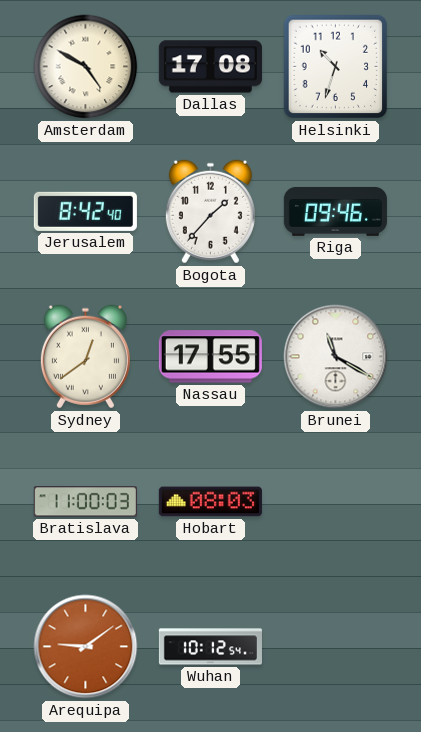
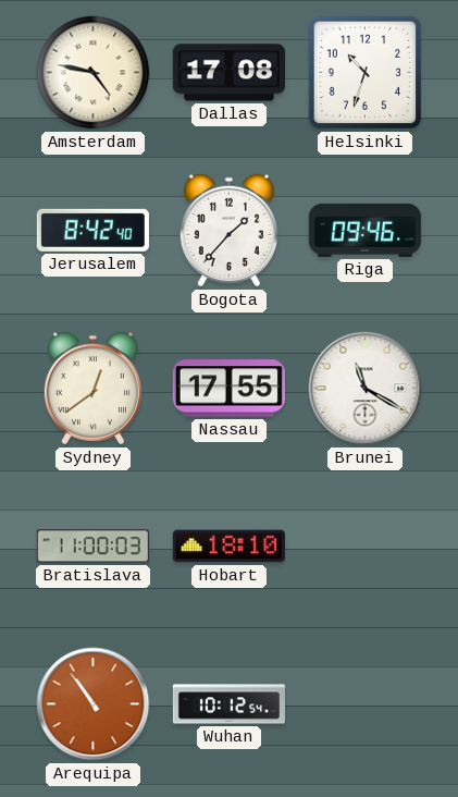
Amsterdam: 4:50 -> 4:47 (94, 73)
Hobart: 08:03 -> 18:10 (228, 547)
Arequipa: 9:09 -> 10:54 (94, 704)
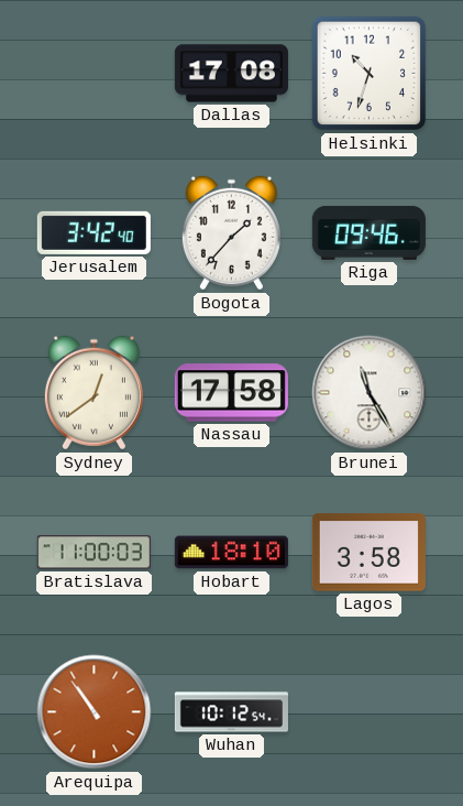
Amsterdam: 4:47 -> none (94, 73)
Jerusalem: 8:42 -> 3:42 (93, 232)
Nassau: 17:55 -> 17:58 (231, 393)
Brunei: 11:20 -> 11:25 (370, 393)
Lagos: none -> 3:58 (368, 553)
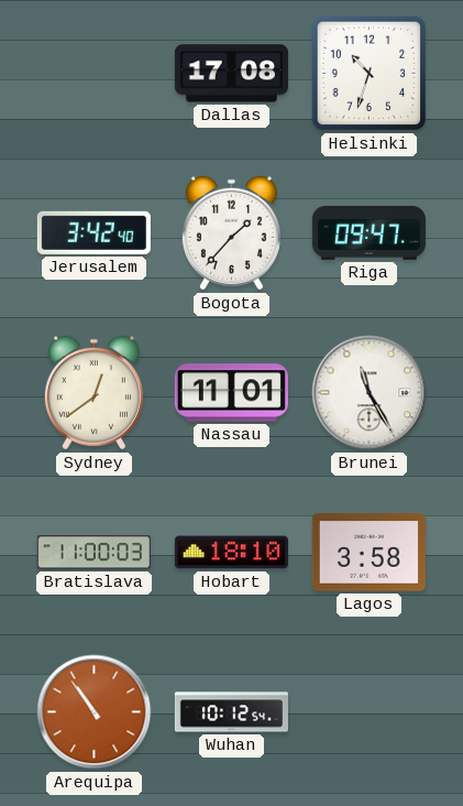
Riga: 09:46 -> 09:47 (368, 232)
Nassau: 17:58 -> 11:01 (231, 393)
